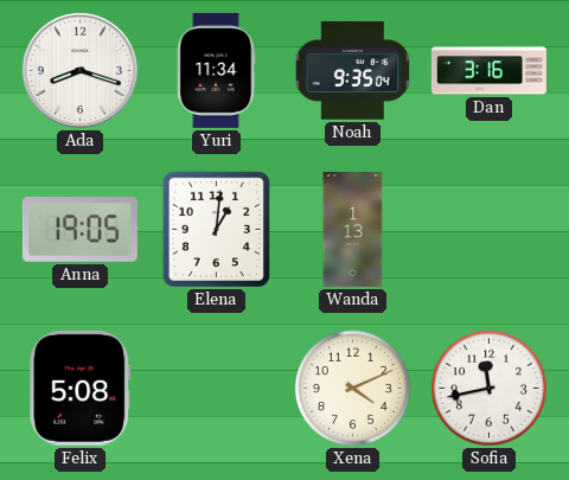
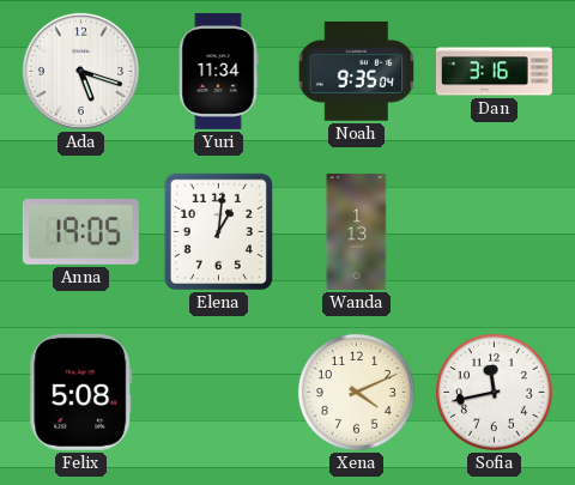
Ada: 8:18 -> 5:18 (80, 71)
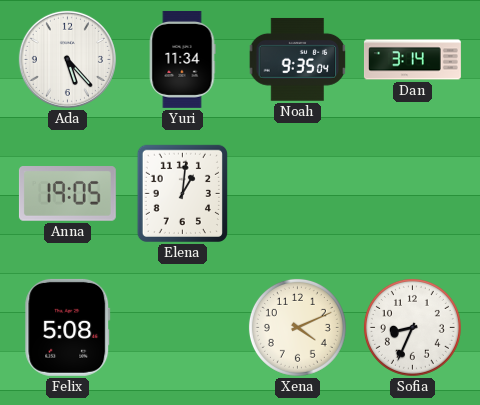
Ada: 5:18 -> 5:23 (67, 59)
Dan: 3:16 -> 3:14 (412, 60)
Wanda: 1:13 -> none (357, 231)
Sofia: 11:43 -> 8:34 (412, 327)
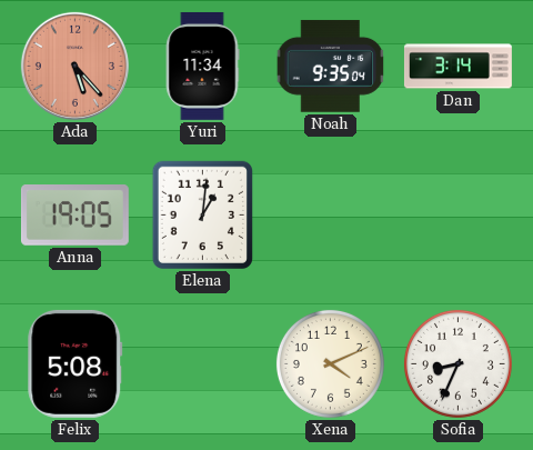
Ada dial: white -> salmon (74, 66)
